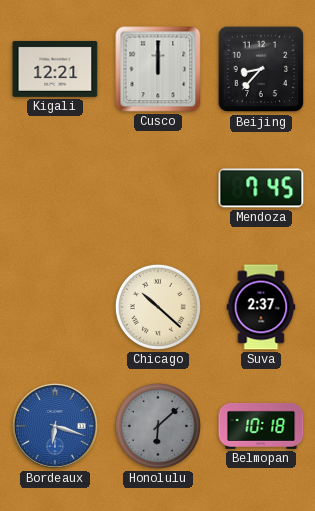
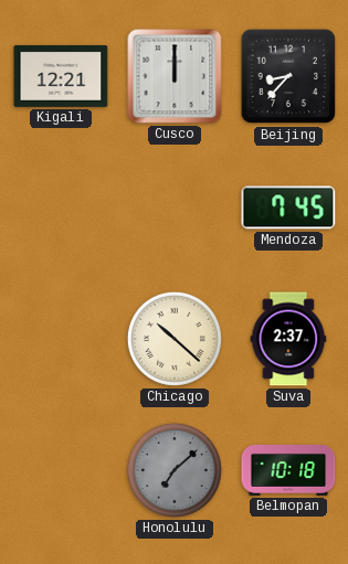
Bordeaux: 6:18 -> none (55, 426)
Honolulu: 6:08 -> 7:08 (175, 470)
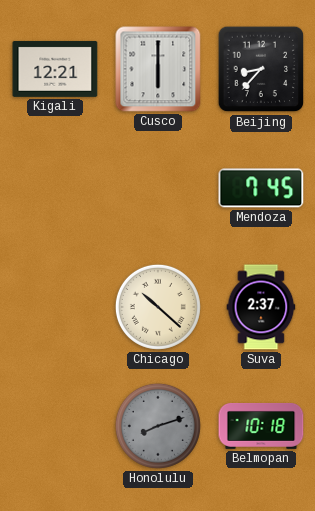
Cusco: 12:00 -> 6:00 (158, 69)
Honolulu: 7:08 -> 8:12 (158, 426)
